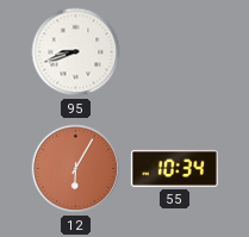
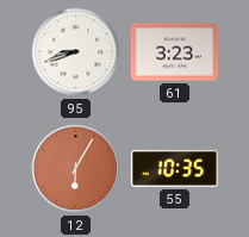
61: none -> 3:23 (174, 52)
55: 10:34 -> 10:35 (174, 168)
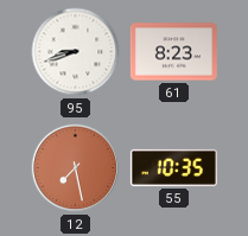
61: 3:23 -> 8:23 (173, 52)
12: 6:05 -> 7:28 (76, 168)
